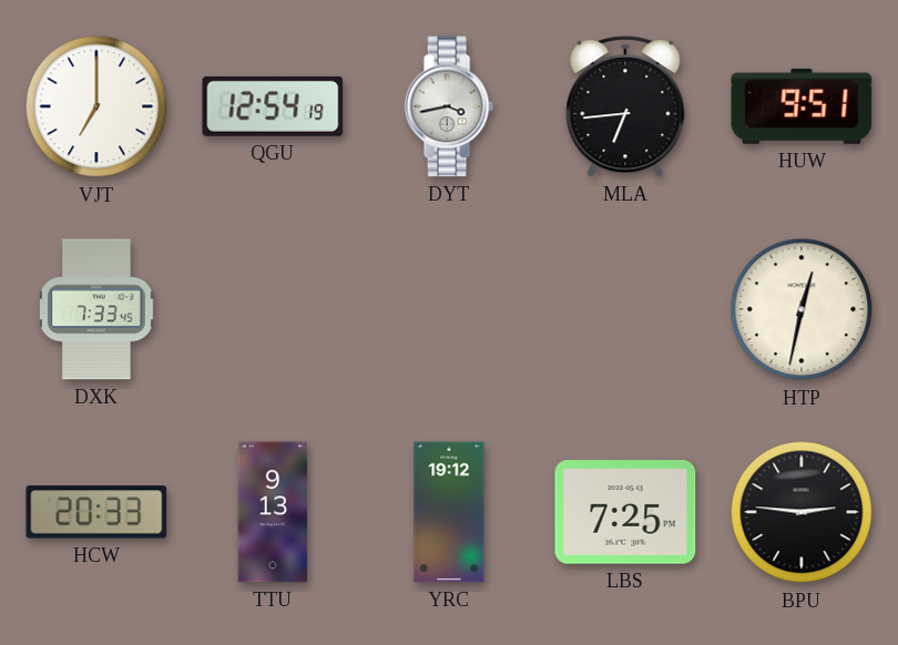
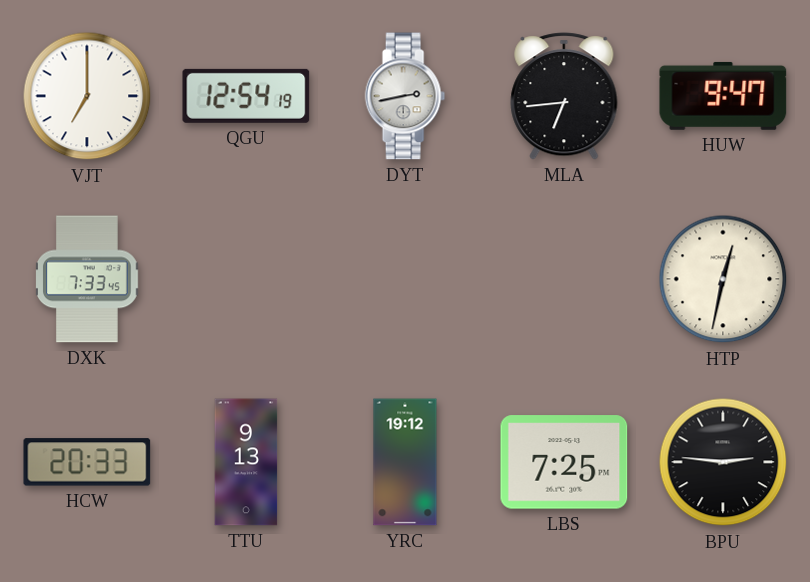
DYT: 3:43 -> 2:43 (405, 96)
HUW: 9:51 -> 9:47 (723, 96)
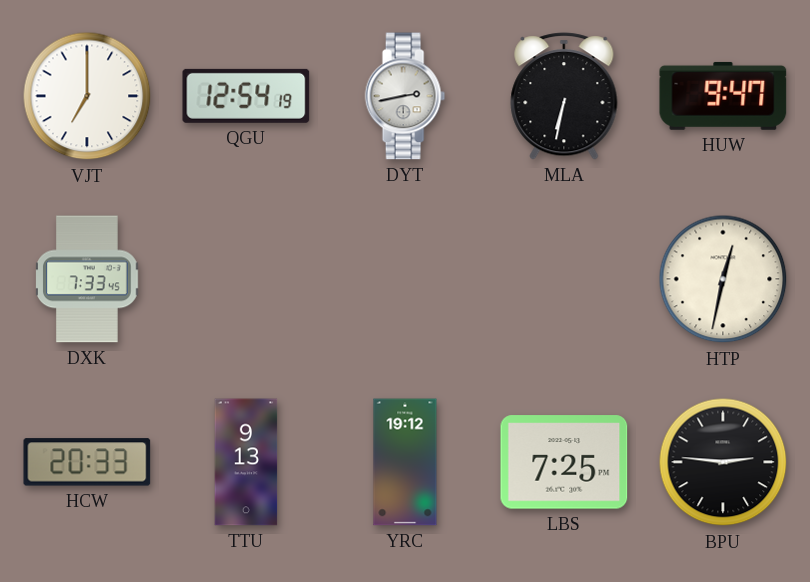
MLA: 6:44 -> 6:32 (564, 96)
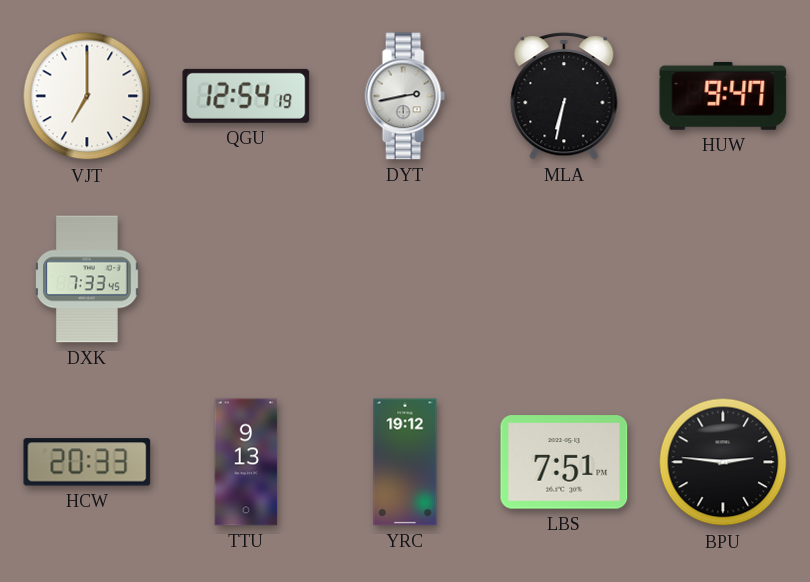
HTP: 12:32 -> none (723, 279)
LBS: 7:25 -> 7:51 (564, 462)
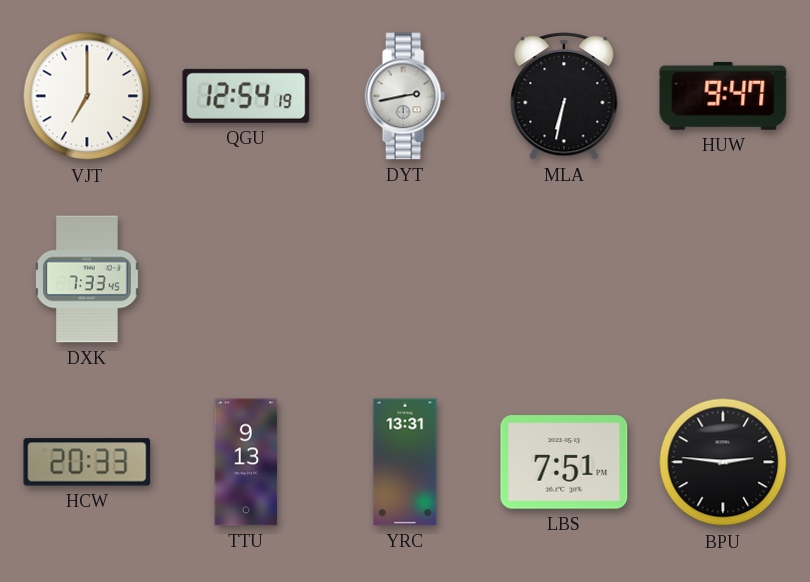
YRC: 19:12 -> 13:31 (405, 462)
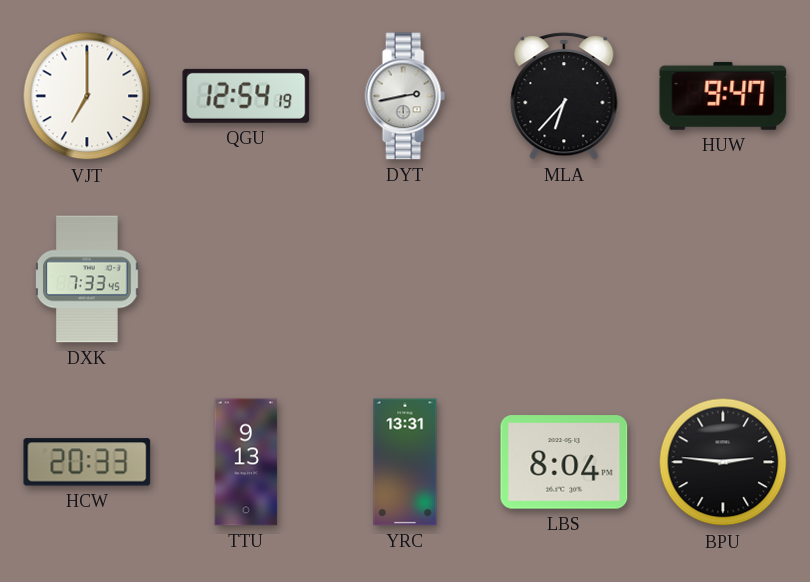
MLA: 6:32 -> 6:37 (564, 96)
LBS: 7:51 -> 8:04 (564, 462)
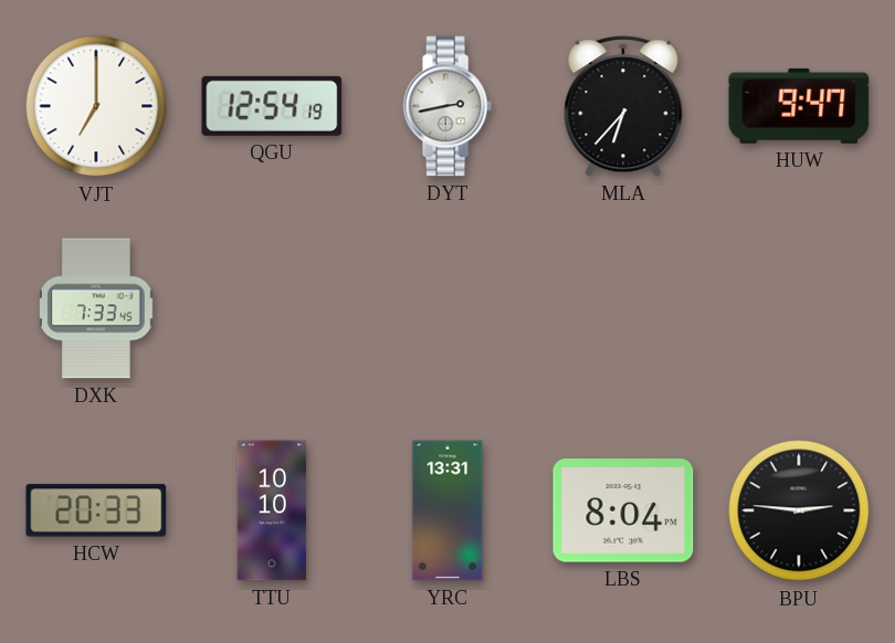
TTU: 9:13 -> 10:10 (272, 510)
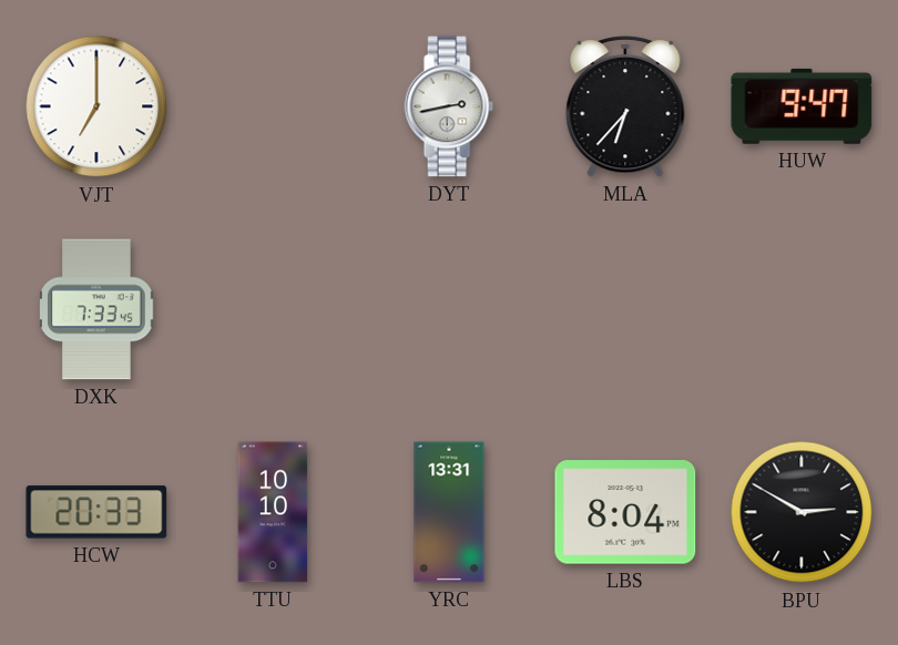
QGU: 12:54 -> none (272, 106)
BPU: 2:46 -> 2:50 (802, 512)
